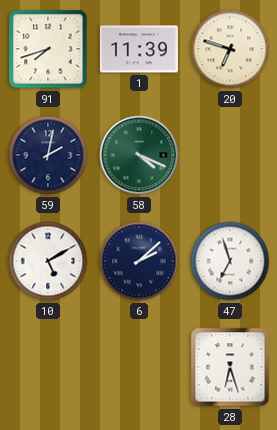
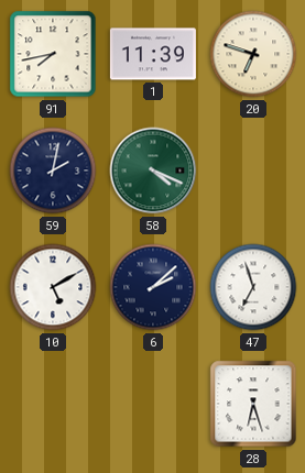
91: 7:42 -> 7:43 (53, 54)
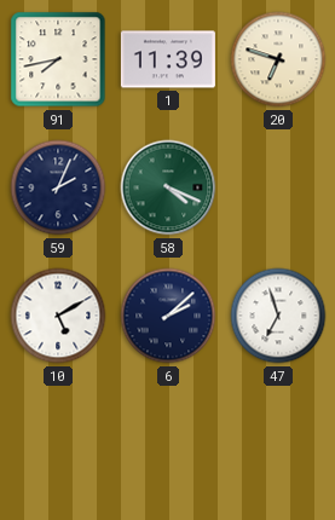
59: 2:02 -> 2:04 (58, 187)
28: 6:27 -> none (253, 404)
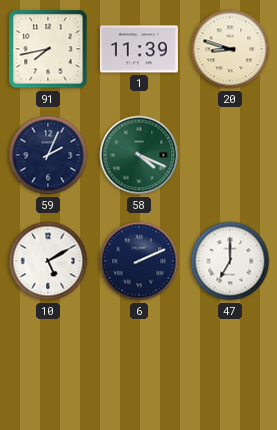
20: 6:48 -> 8:48 (230, 49)
6: 2:08 -> 2:11 (139, 261)
47: 6:57 -> 7:00 (230, 261)
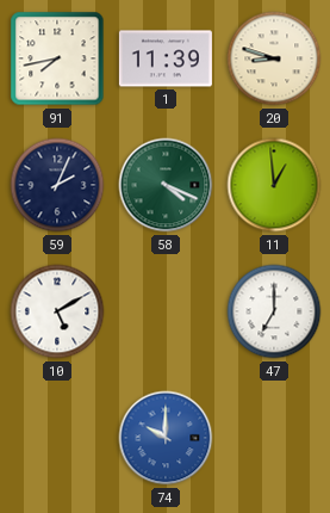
11: none -> 12:59 (274, 185)
6: 2:11 -> none (139, 261)
74: none -> 10:00 (166, 438)
